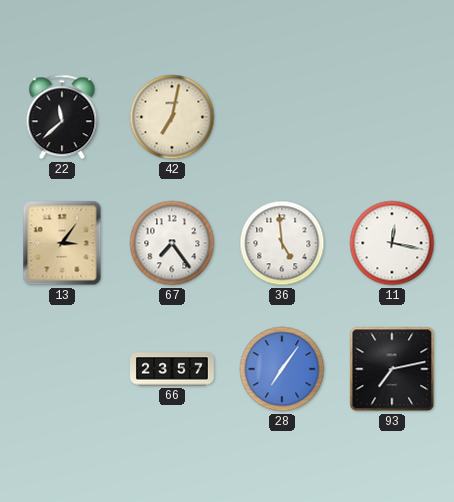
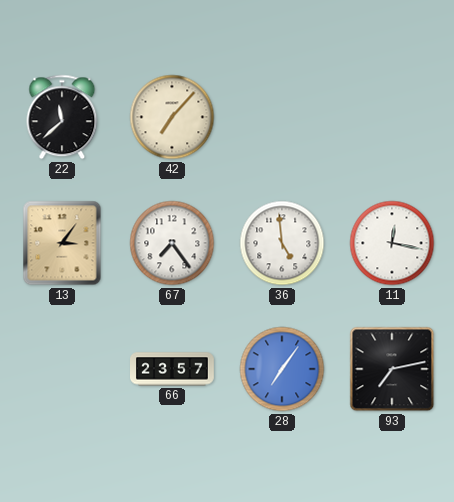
42: 7:02 -> 7:07 (172, 117)
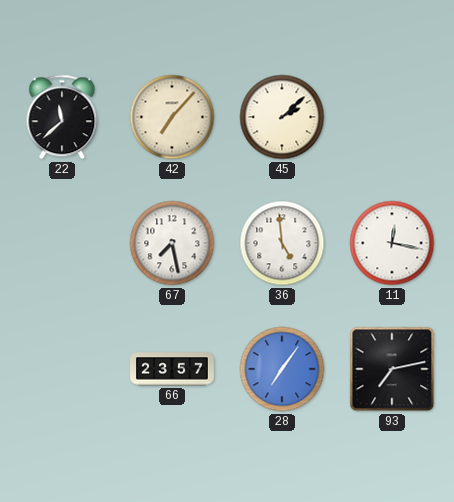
45: none -> 2:08 (282, 117)
13: 3:06 -> none (62, 243)
67: 7:24 -> 7:28 (172, 243)
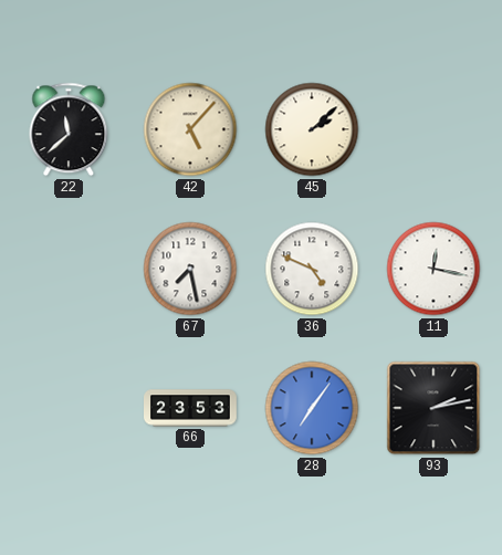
42: 7:07 -> 5:07 (190, 129)
36: 4:59 -> 4:49 (312, 269)
66: 23:57 -> 23:53 (190, 408)
93: 7:13 -> 2:13 (433, 408)
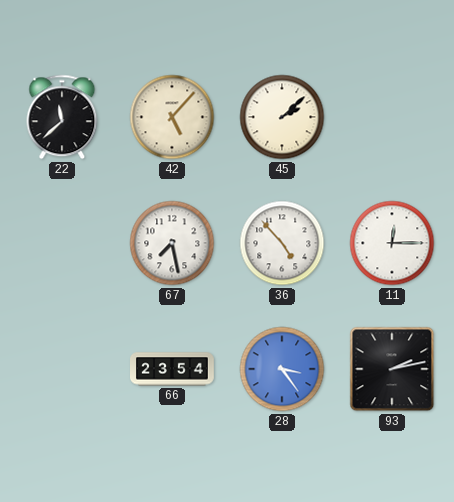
36: 4:49 -> 4:53 (282, 243)
11: 12:17 -> 12:15 (392, 243)
66: 23:53 -> 23:54 (172, 369)
28: 7:06 -> 3:24 (282, 369)
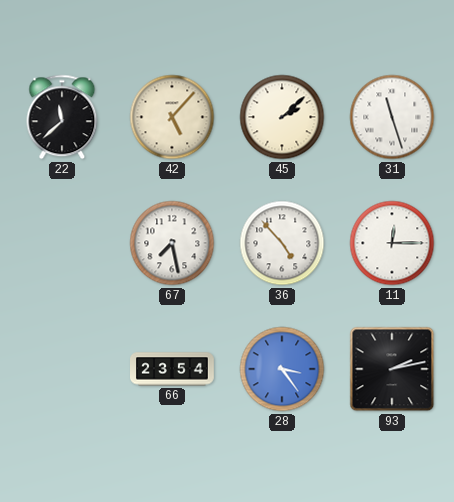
31: none -> 11:27 (392, 117)
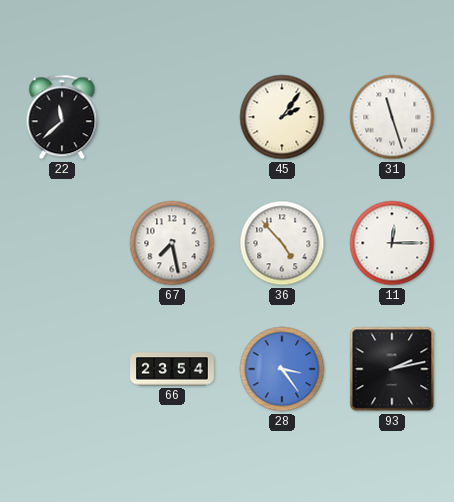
42: 5:07 -> none (172, 117)
45: 2:08 -> 2:06 (282, 117)
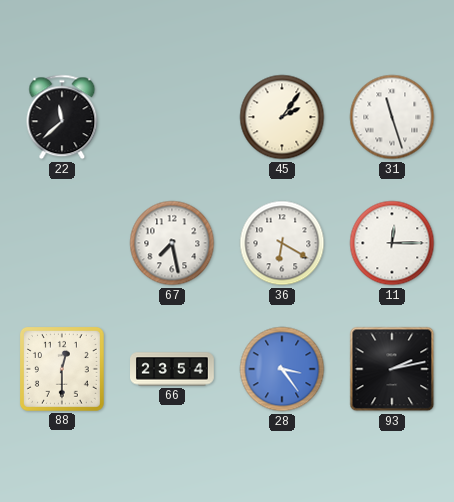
36: 4:53 -> 6:20 (282, 243)
88: none -> 12:30 (62, 369)
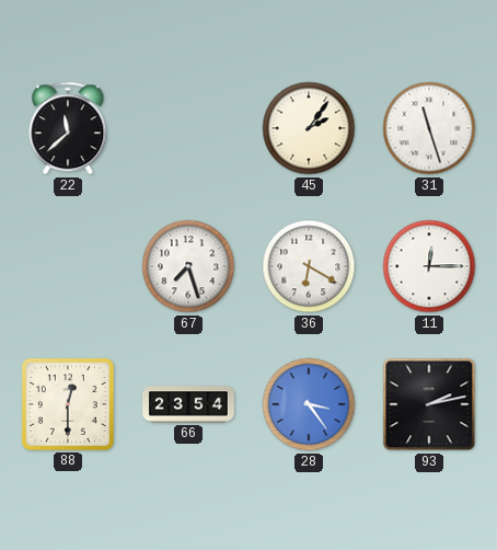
67: 7:28 -> 7:27 (188, 266)
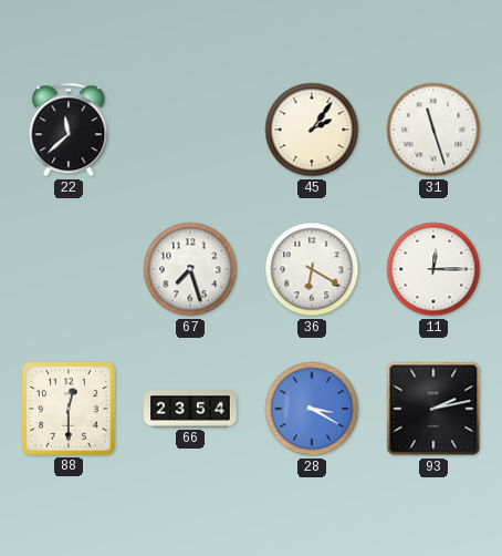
28: 3:24 -> 3:20 (312, 409)
